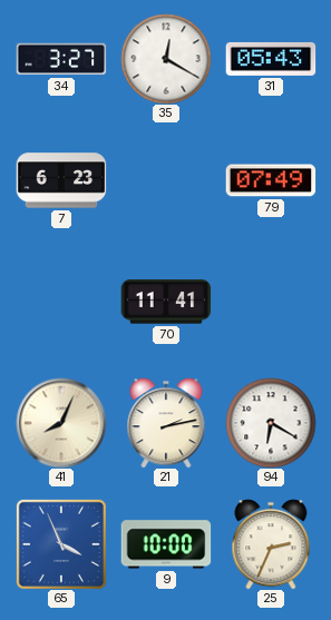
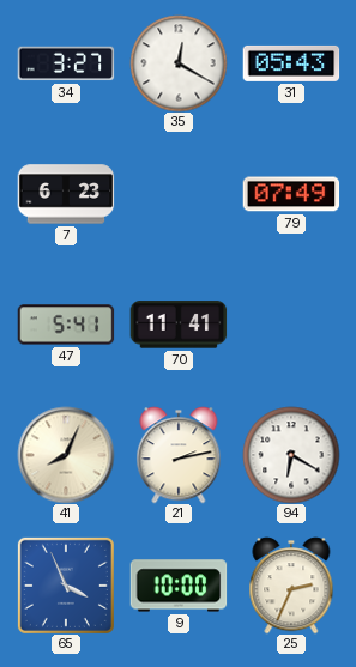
47: none -> 5:41 (66, 325)
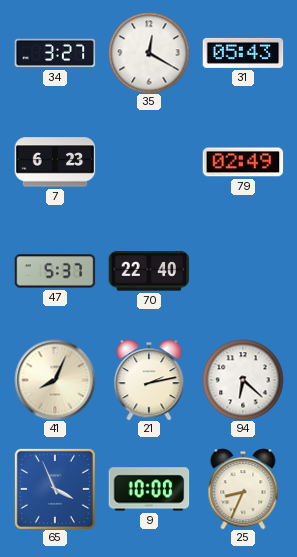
79: 07:49 -> 02:49 (243, 162)
47: 5:41 -> 5:37 (55, 271)
70: 11:41 -> 22:40 (149, 271)
94: 6:20 -> 6:22 (243, 380)
25: 2:34 -> 8:34 (243, 489)
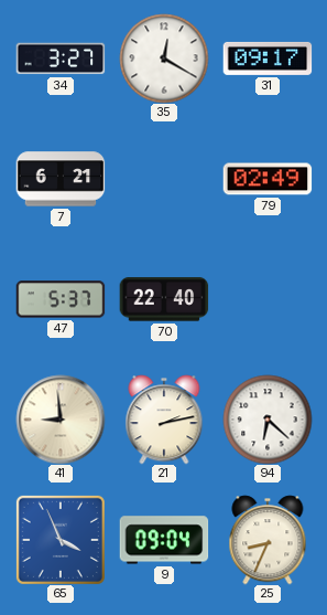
31: 05:43 -> 09:17 (268, 59)
7: 6:23 -> 6:21 (61, 179)
41: 8:04 -> 8:59 (61, 420)
9: 10:00 -> 09:04 (164, 540)
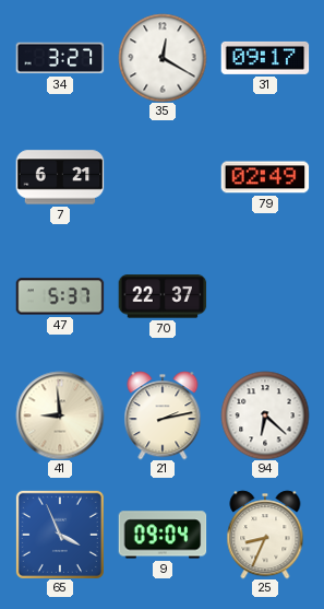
70: 22:40 -> 22:37 (163, 296)
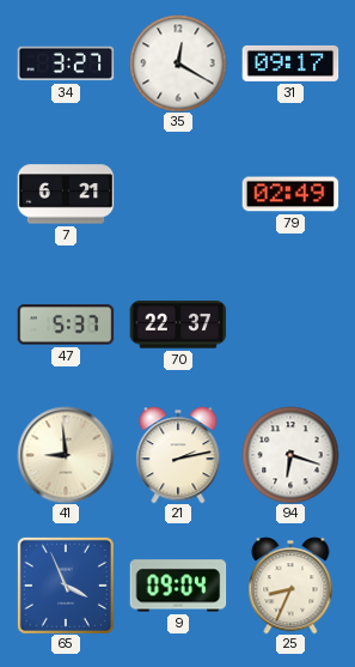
94: 6:22 -> 6:18 (290, 455)
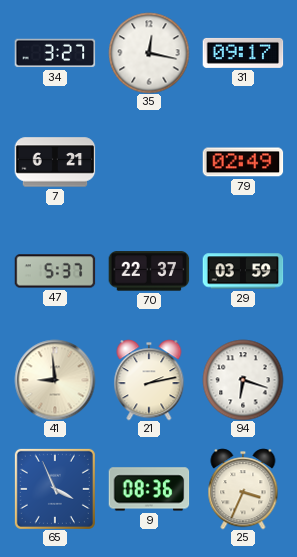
35: 12:20 -> 12:17 (149, 53)
29: none -> 03:59 (243, 271)
9: 09:04 -> 08:36 (149, 489)
25: 8:34 -> 3:34 (243, 489)
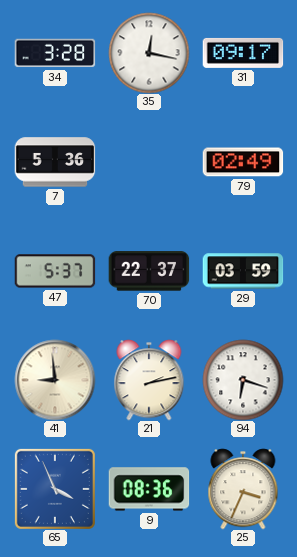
34: 3:27 -> 3:28 (55, 53)
7: 6:21 -> 5:36 (55, 162)
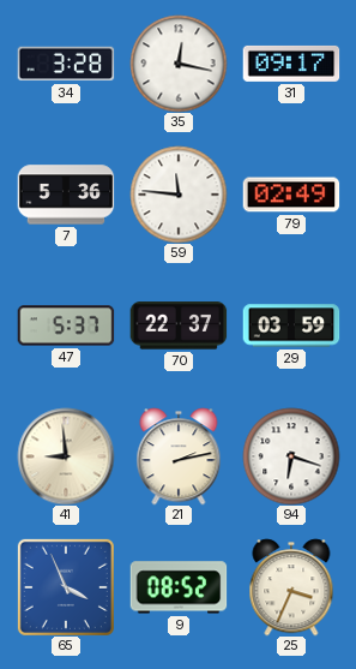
59: none -> 11:46 (179, 195)
9: 08:36 -> 08:52 (179, 587)
